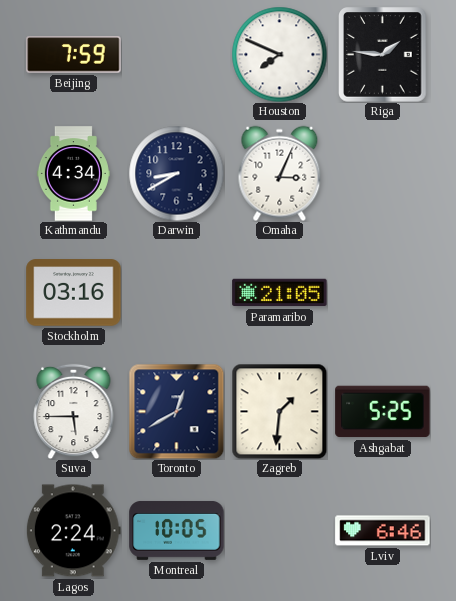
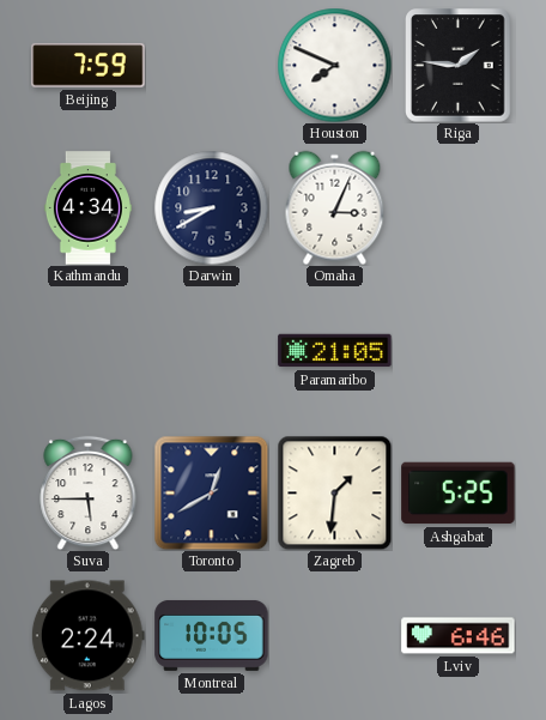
Stockholm: 03:16 -> none (74, 293)
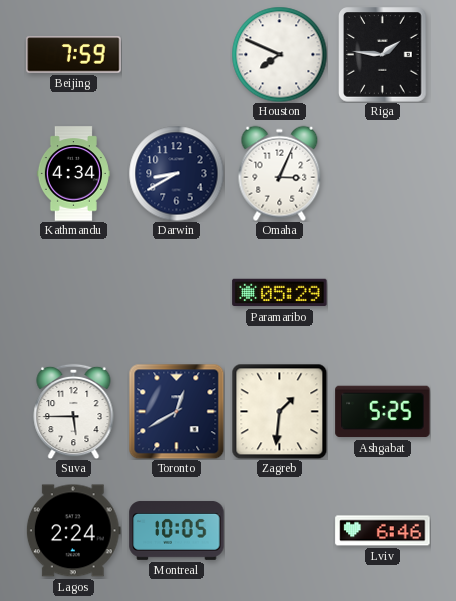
Paramaribo: 21:05 -> 05:29 (280, 293)
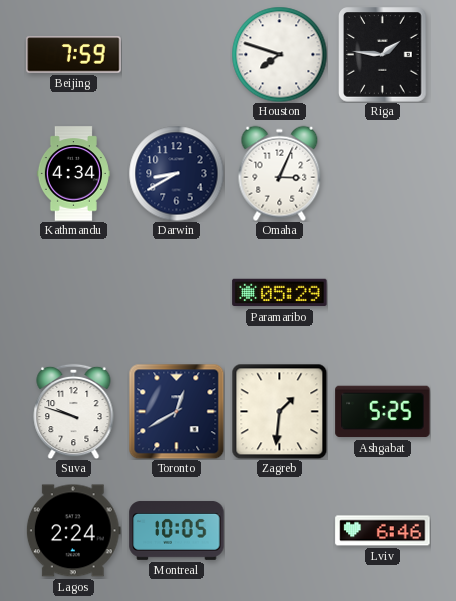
Houston: 7:49 -> 7:48 (279, 54)
Suva: 5:45 -> 9:48 (74, 411)
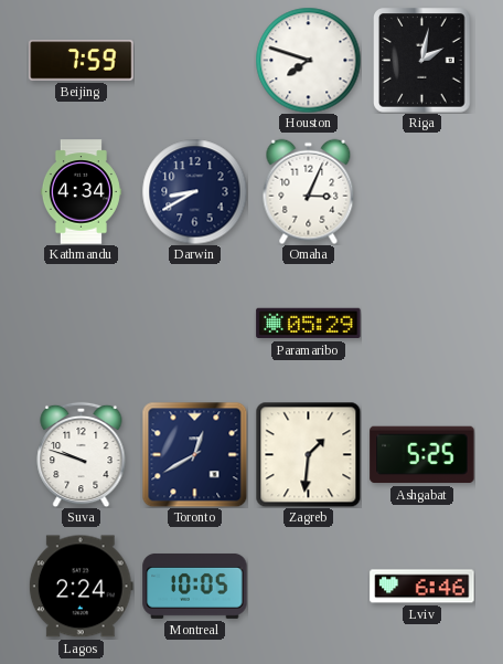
Riga: 1:46 -> 2:02 (422, 61)
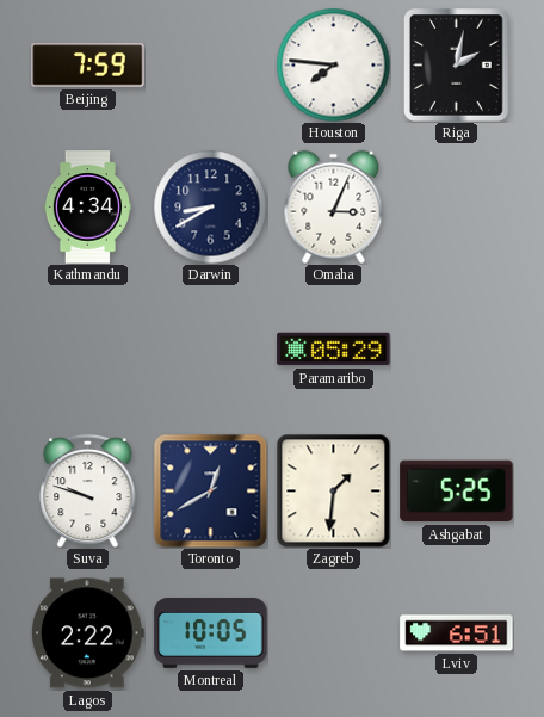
Houston: 7:48 -> 7:46 (333, 64)
Lagos: 2:24 -> 2:22 (87, 633)
Lviv: 6:46 -> 6:51 (457, 633)
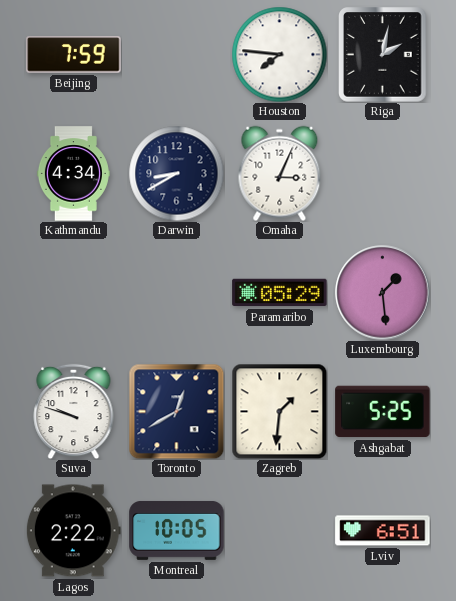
Luxembourg: none -> 1:29 (383, 293)
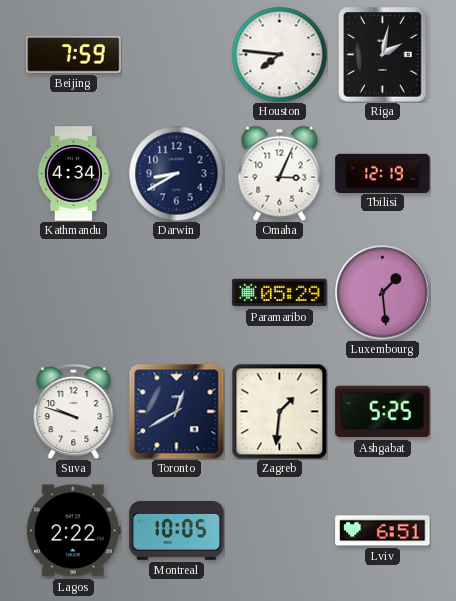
Tbilisi: none -> 12:19 (383, 173)
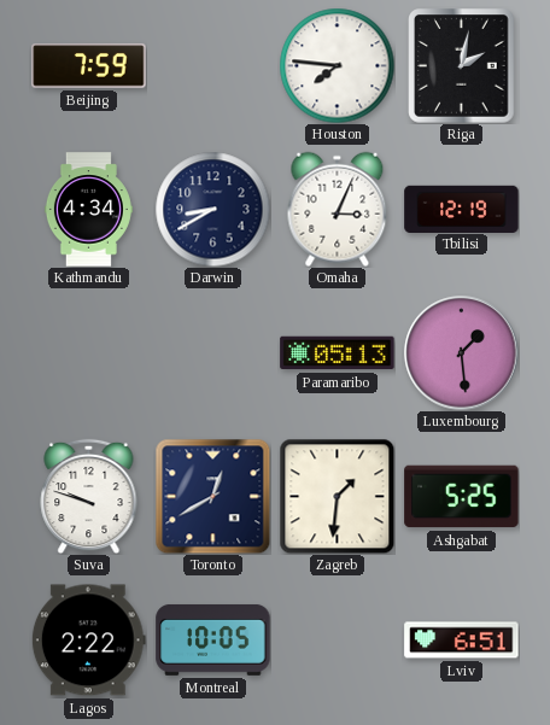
Paramaribo: 05:29 -> 05:13 (338, 353)
